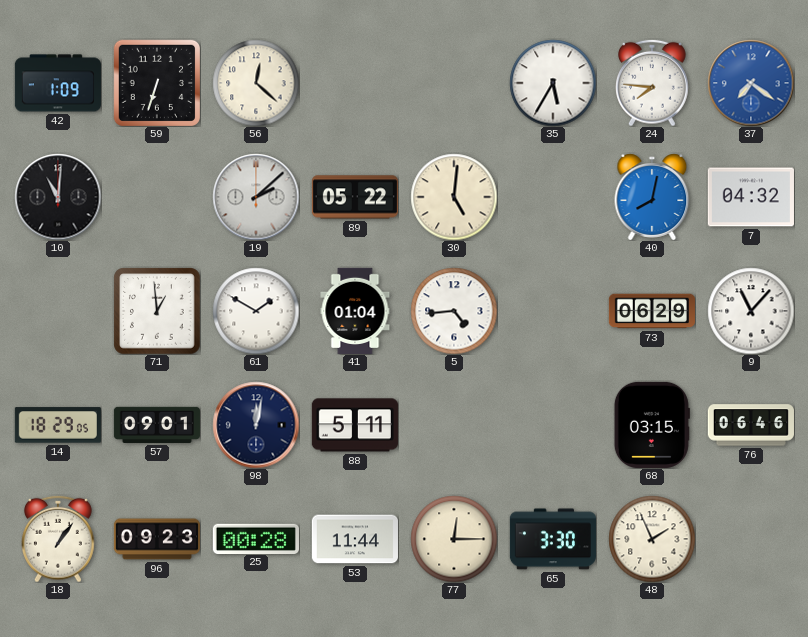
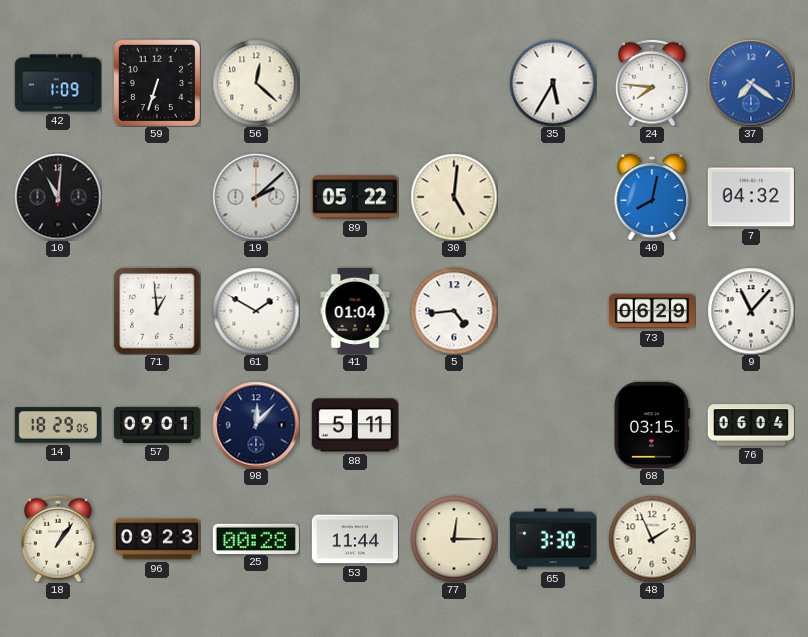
98: 12:02 -> 12:07 (256, 425)
76: 06:46 -> 06:04 (751, 425)
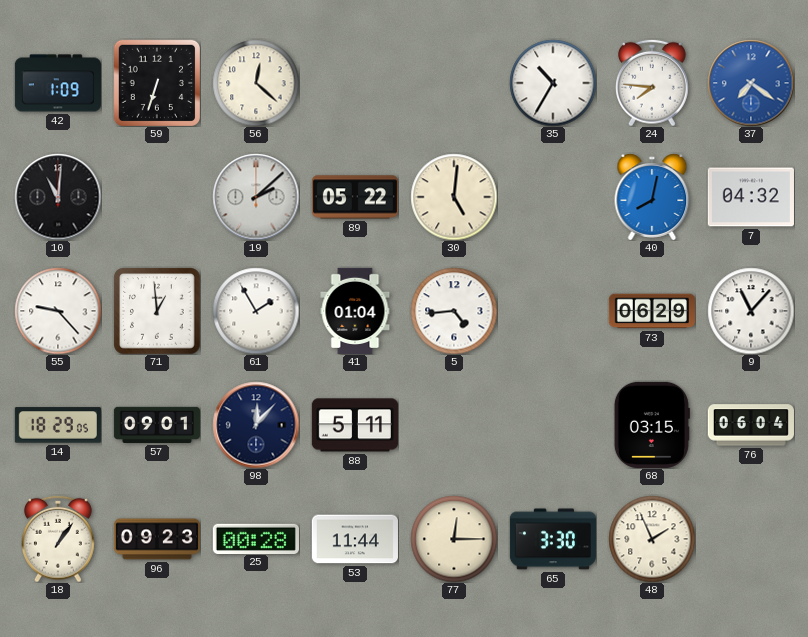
35: 5:35 -> 10:35 (553, 83)
55: none -> 9:23 (58, 311)
61: 1:50 -> 1:55 (256, 311)
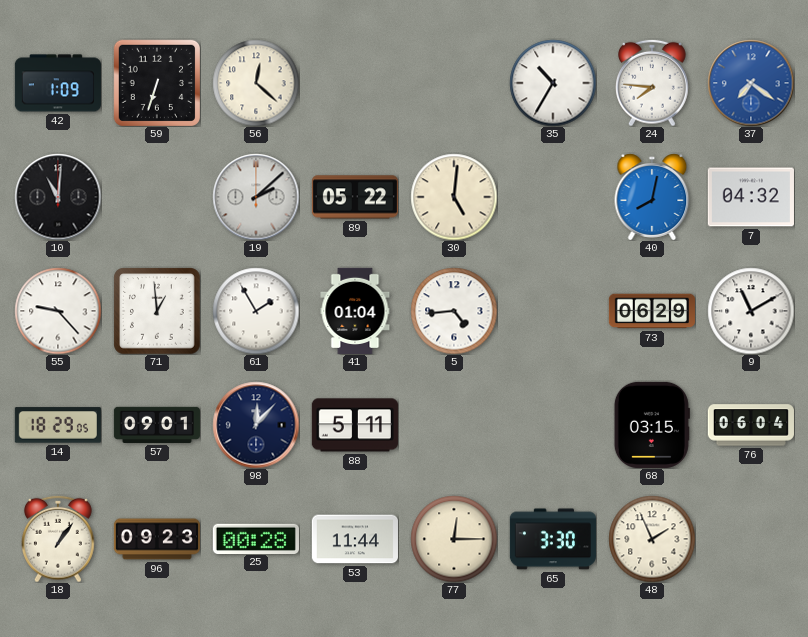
9: 11:07 -> 11:10 (751, 311)
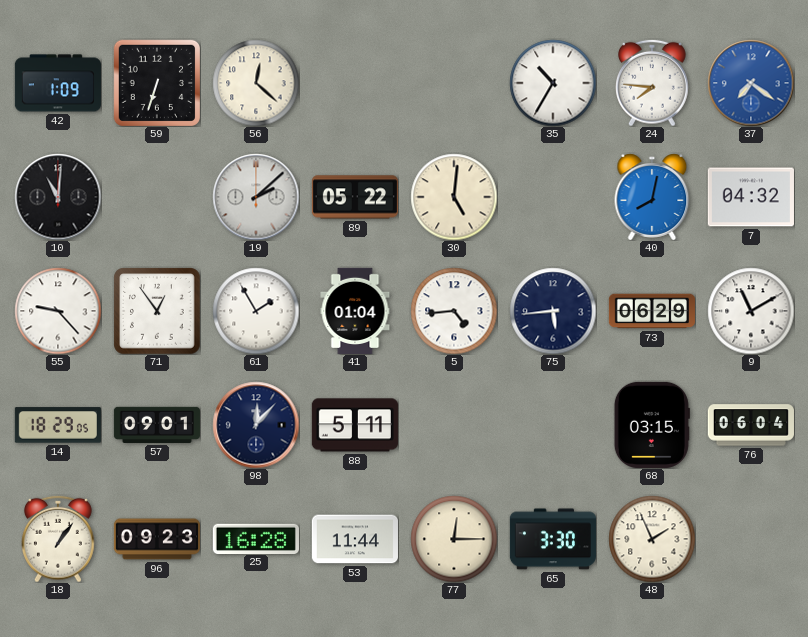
71: 12:59 -> 12:54 (157, 311)
75: none -> 5:44 (553, 311)
25: 00:28 -> 16:28 (256, 538)
